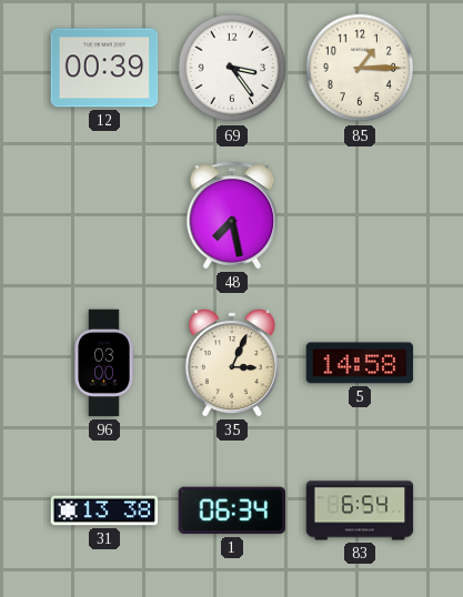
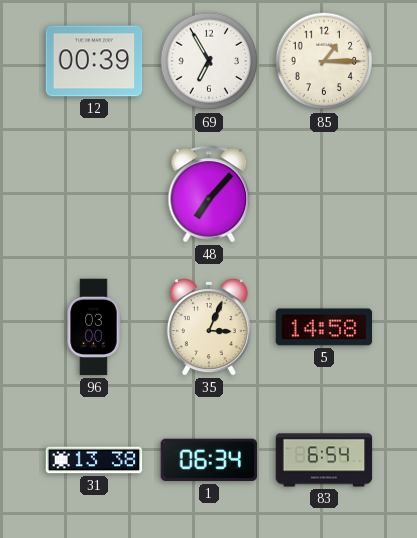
69: 3:24 -> 6:55 (209, 61)
48: 7:28 -> 7:07 (209, 194)
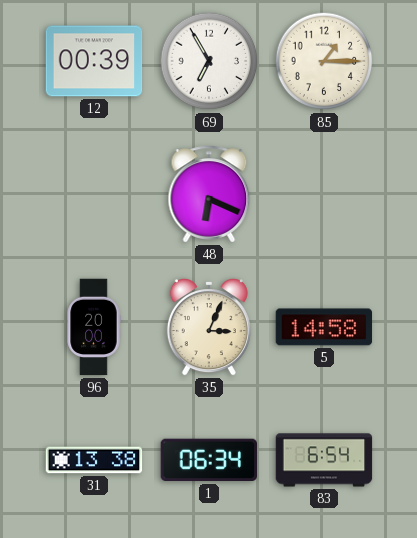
48: 7:07 -> 6:19 (209, 194)
96: 03:00 -> 20:00 (94, 327)
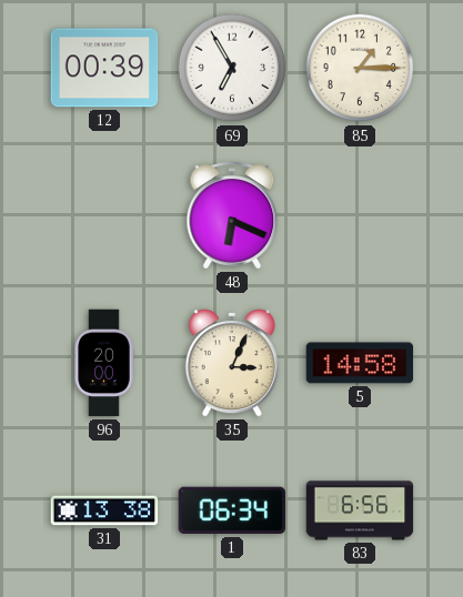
83: 6:54 -> 6:56 (360, 510)
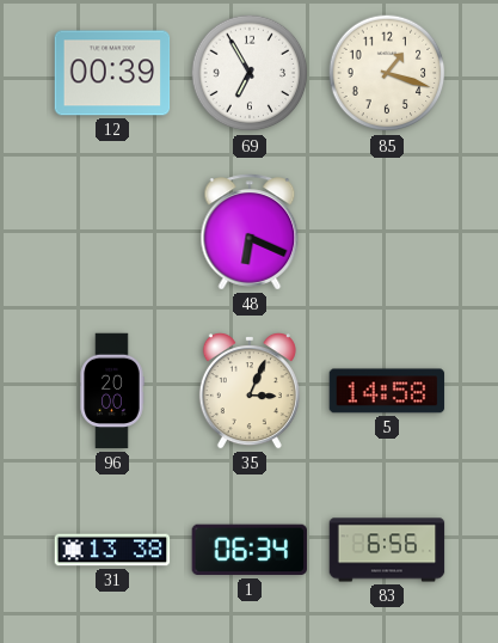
85: 1:15 -> 1:18 (387, 73)
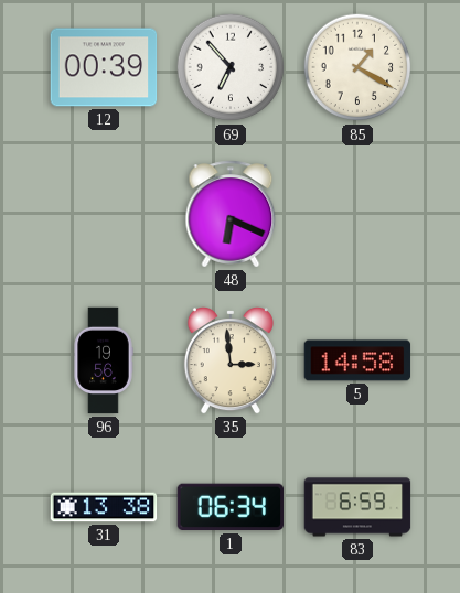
69: 6:55 -> 6:53 (231, 67)
85: 1:18 -> 1:20 (357, 67)
96: 20:00 -> 19:56 (104, 360)
35: 3:04 -> 2:59 (231, 362)
83: 6:56 -> 6:59 (357, 507)
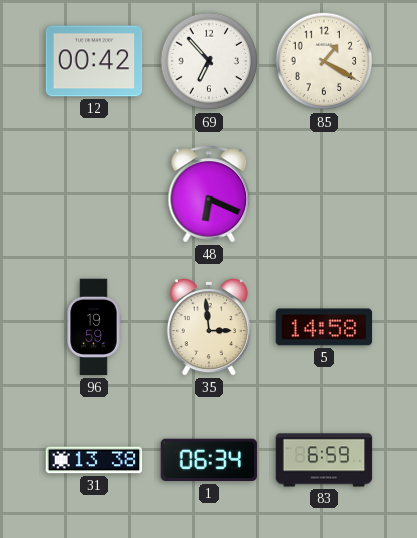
12: 00:39 -> 00:42 (94, 61)
96: 19:56 -> 19:59 (94, 327)
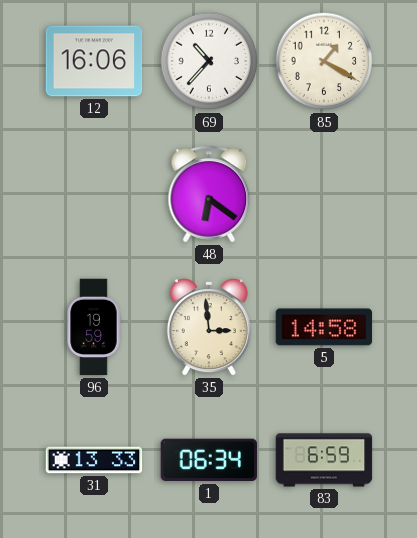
12: 00:42 -> 16:06 (94, 61)
69: 6:53 -> 10:37 (209, 61)
48: 6:19 -> 6:21 (209, 194)
31: 13:38 -> 13:33 (94, 460)
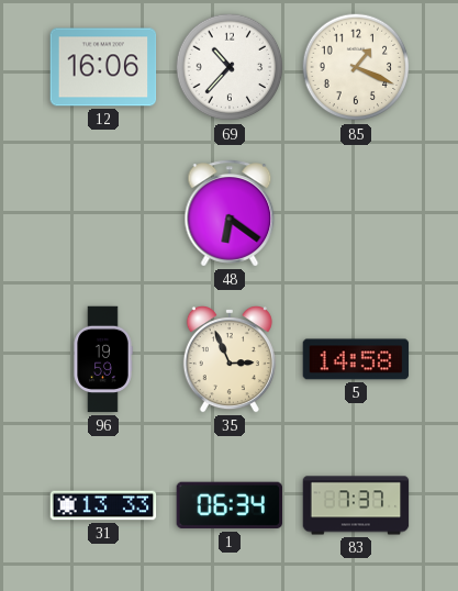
85: 1:20 -> 1:19 (356, 67)
35: 2:59 -> 2:56 (230, 360)
83: 6:59 -> 7:37 (356, 505)
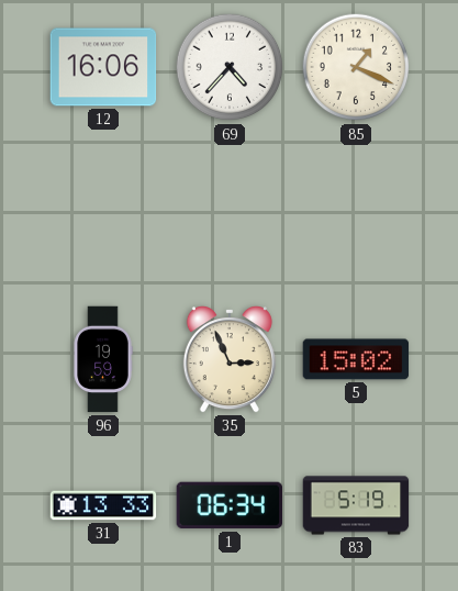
69: 10:37 -> 4:37 (230, 67)
48: 6:21 -> none (230, 213)
5: 14:58 -> 15:02 (356, 359)
83: 7:37 -> 5:19 (356, 505)
